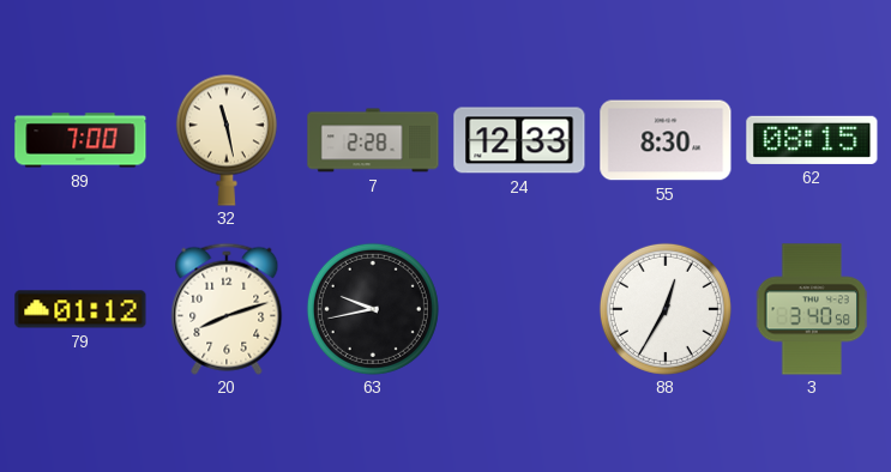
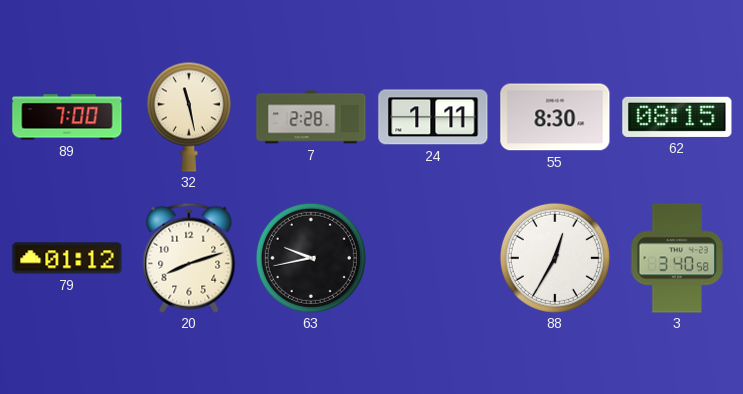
24: 12:33 -> 1:11 (433, 117)
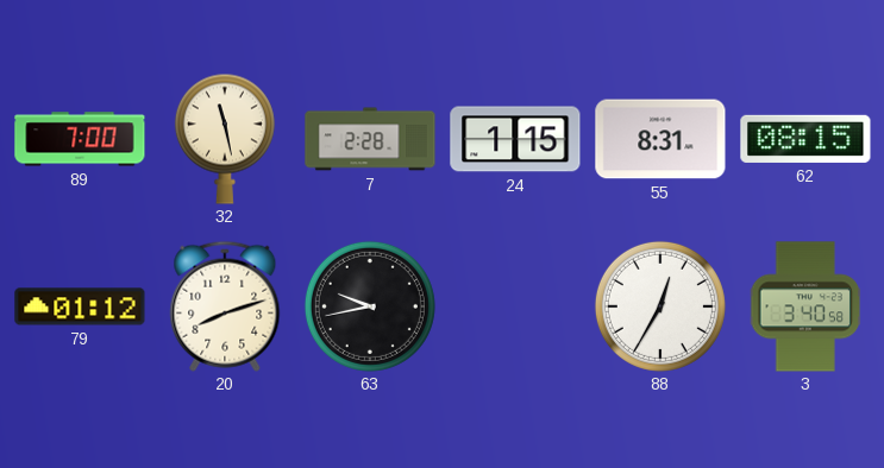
24: 1:11 -> 1:15 (515, 139)
55: 8:30 -> 8:31 (660, 139)
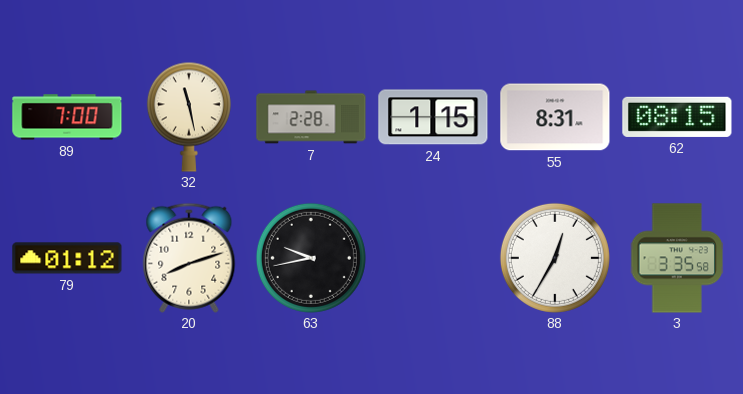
3: 3:40 -> 3:35 (677, 258)
